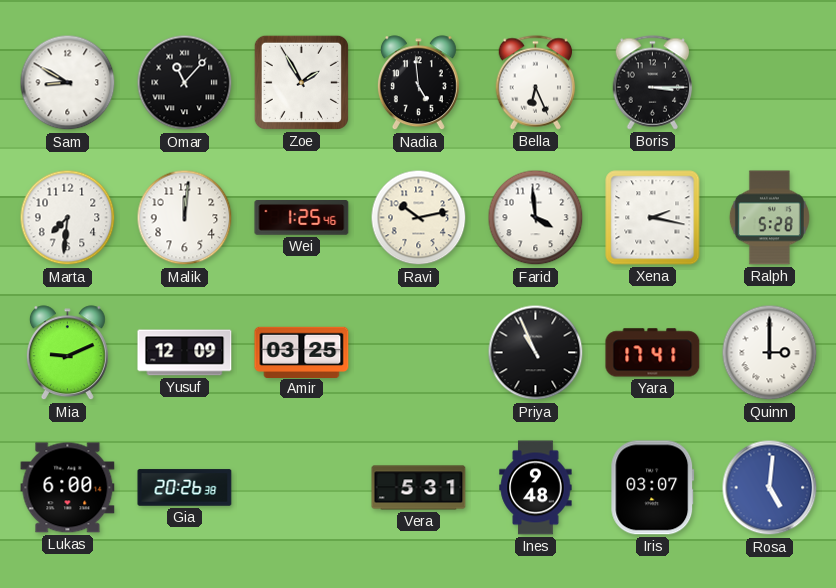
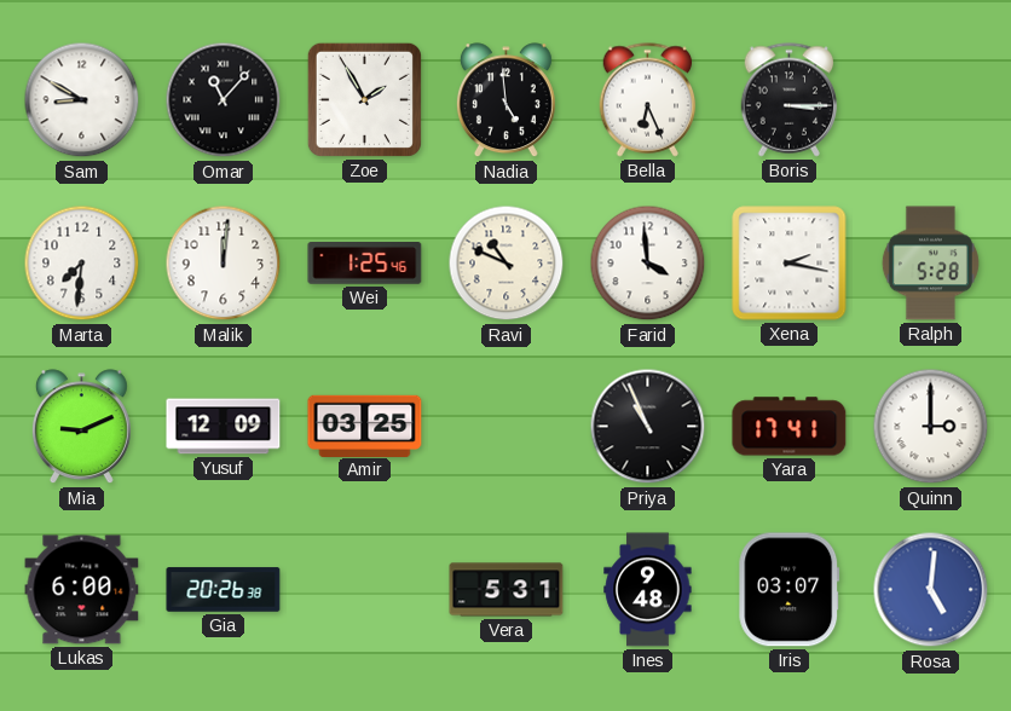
Ravi: 10:13 -> 10:49 (507, 264)
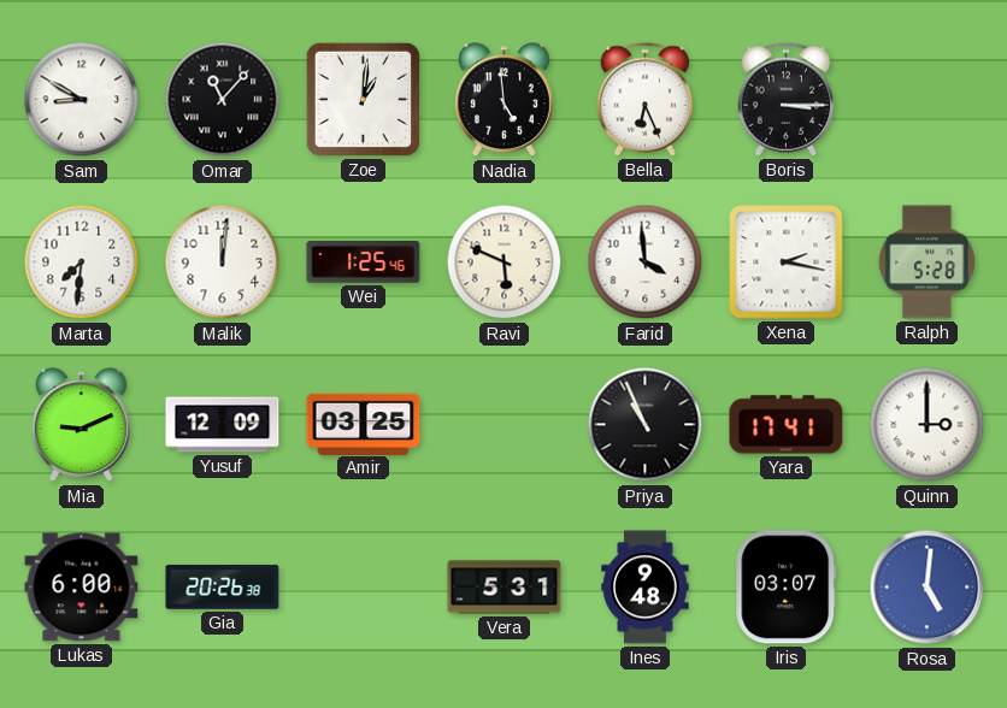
Zoe: 1:55 -> 1:01 (363, 99)
Ravi: 10:49 -> 5:49 (505, 262)
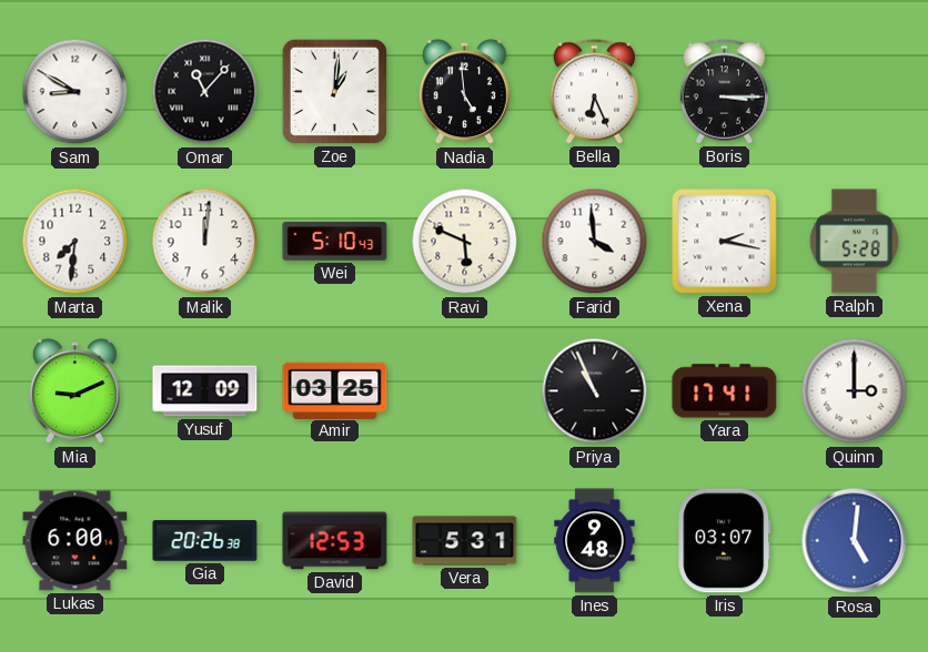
Wei: 1:25 -> 5:10 (335, 242)
David: none -> 12:53 (335, 541)
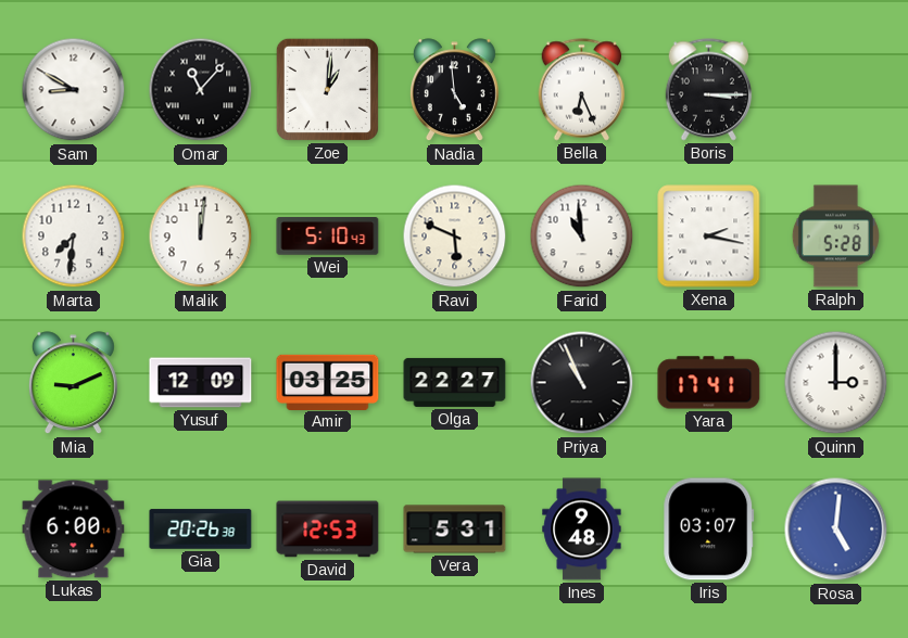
Farid: 3:59 -> 10:59 (582, 237)
Olga: none -> 22:27 (455, 382)
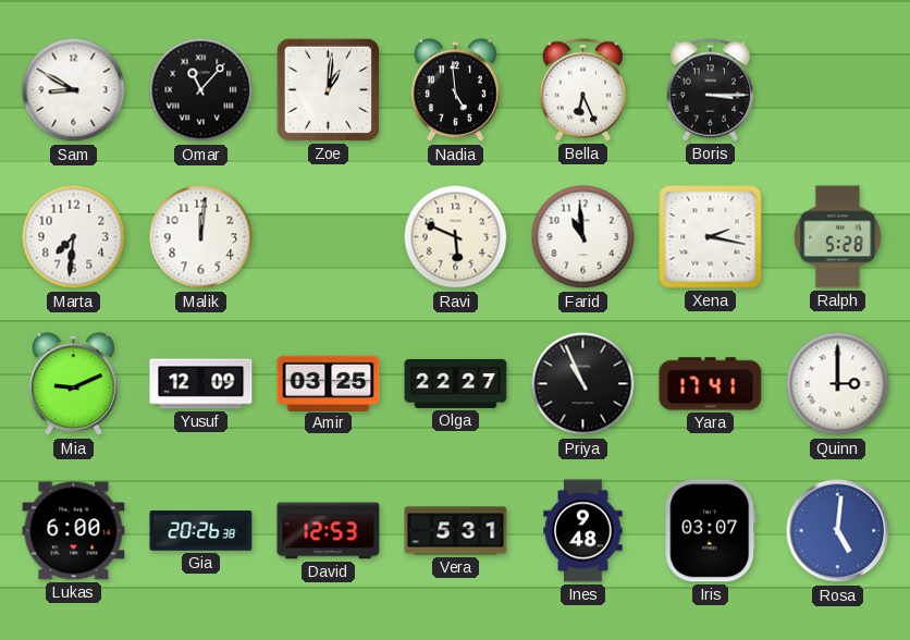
Wei: 5:10 -> none (328, 237)
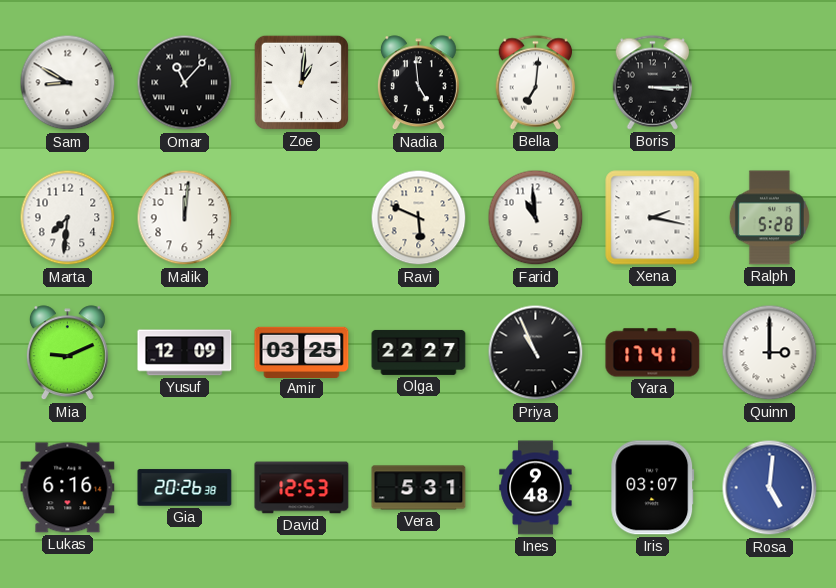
Bella: 6:26 -> 7:01 (536, 83)
Lukas: 6:00 -> 6:16 (68, 488)
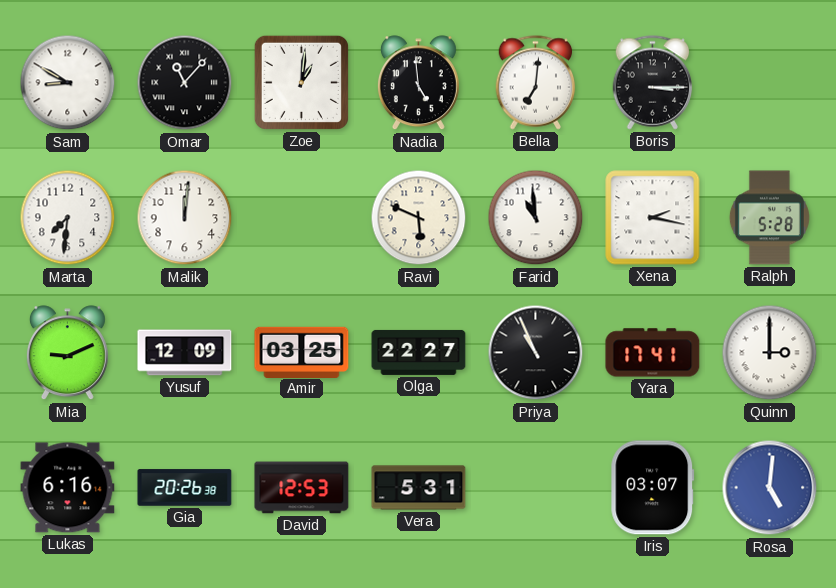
Ines: 9:48 -> none (536, 488)
